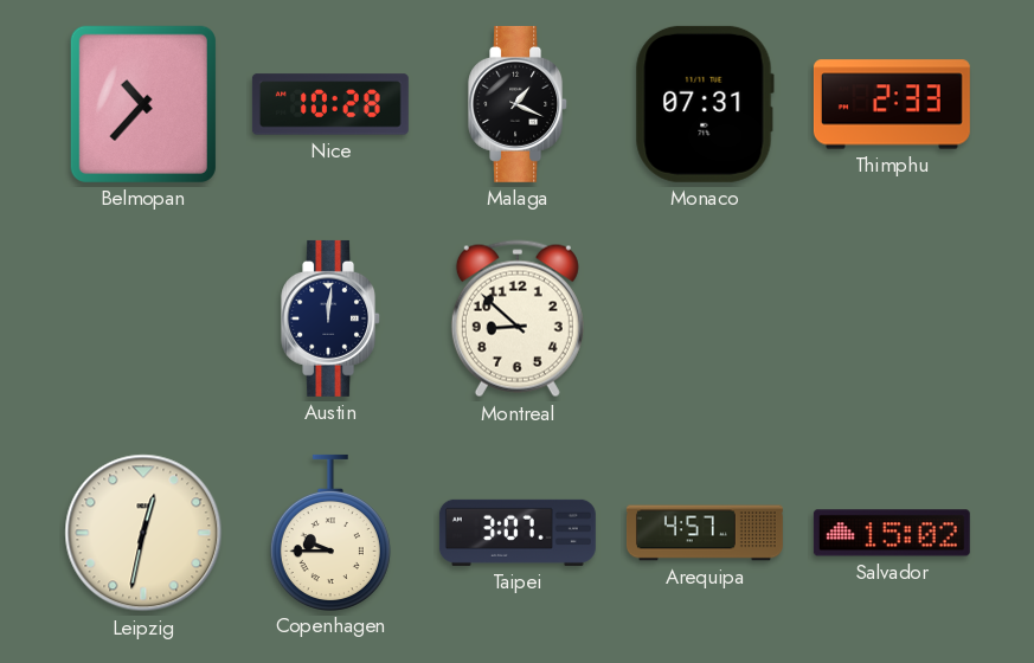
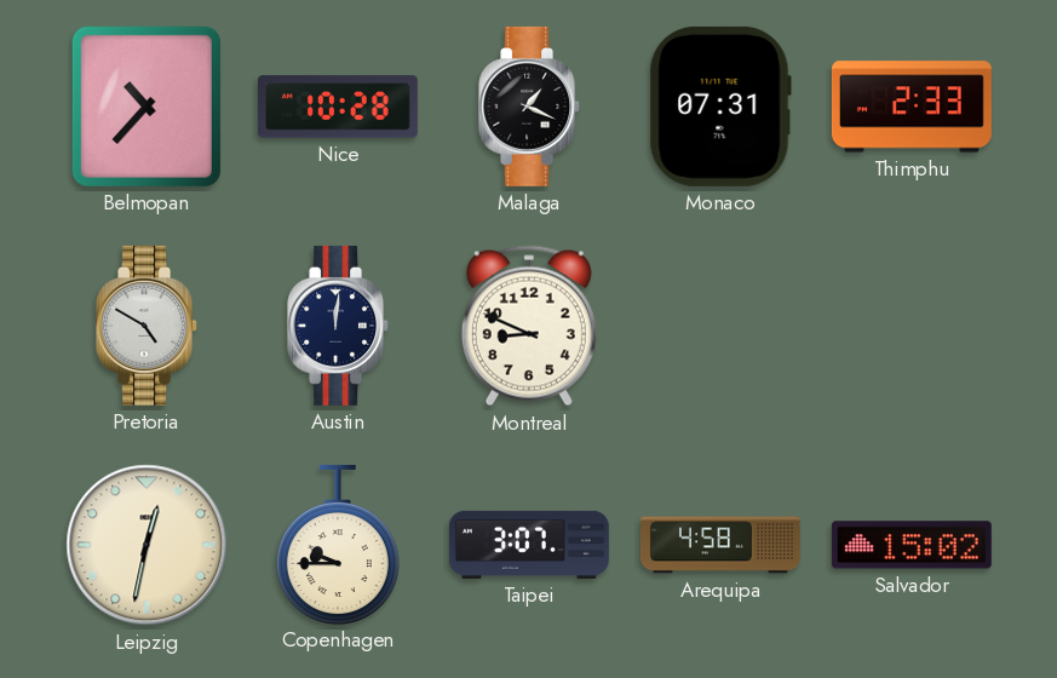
Pretoria: none -> 4:50 (148, 326)
Montreal: 8:52 -> 8:49 (529, 326)
Arequipa: 4:57 -> 4:58 (720, 545)
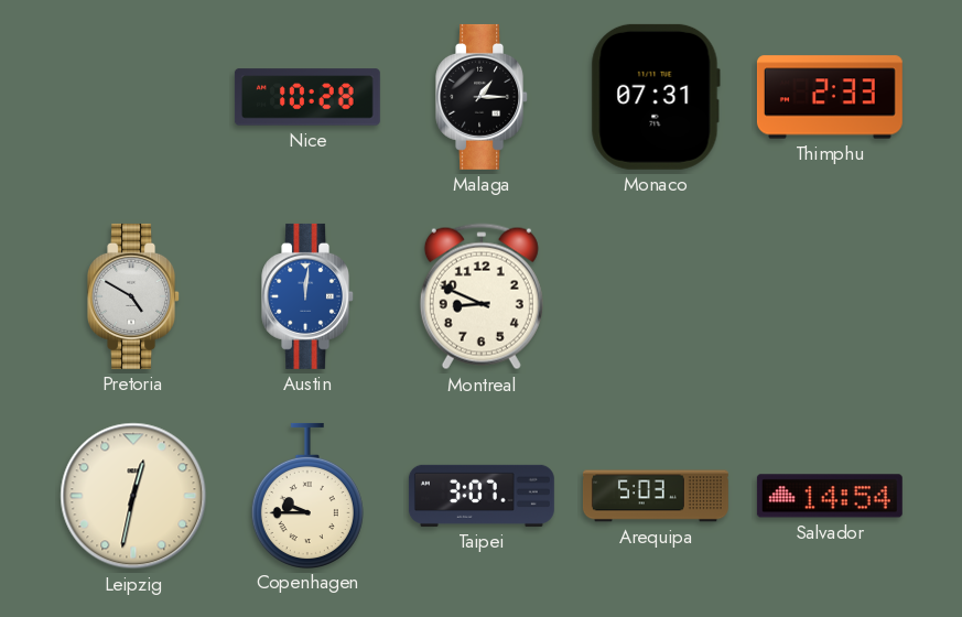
Belmopan: 10:37 -> none (147, 107)
Malaga: 1:19 -> 1:15 (483, 97)
Austin dial: navy -> blue (309, 296)
Arequipa: 4:58 -> 5:03 (656, 496)
Salvador: 15:02 -> 14:54 (830, 496)
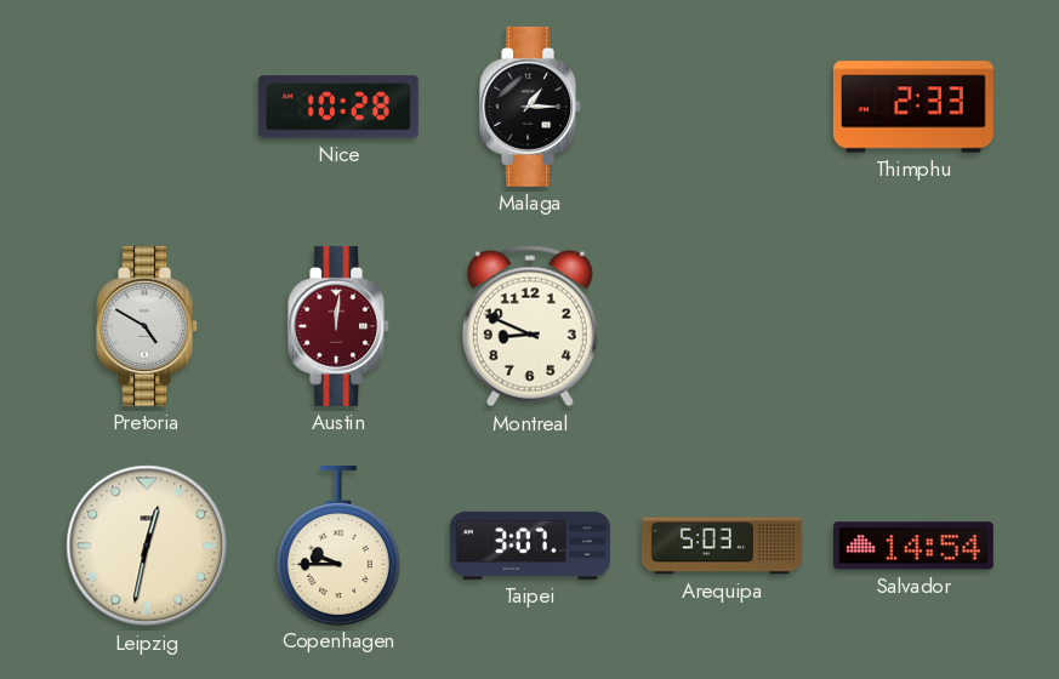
Monaco: 07:31 -> none (656, 97)
Austin dial: blue -> burgundy (340, 326)
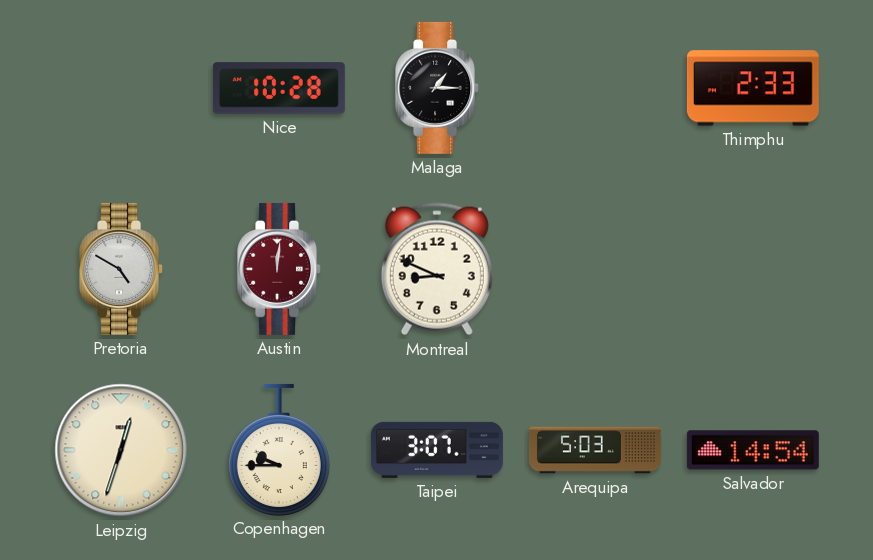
Leipzig: 12:32 -> 12:33 (121, 450)
